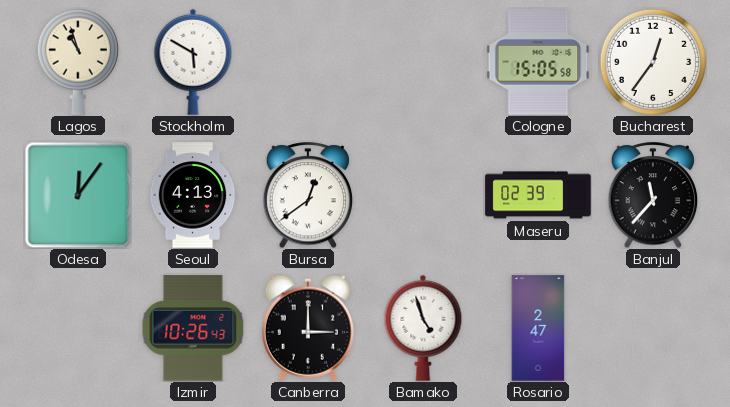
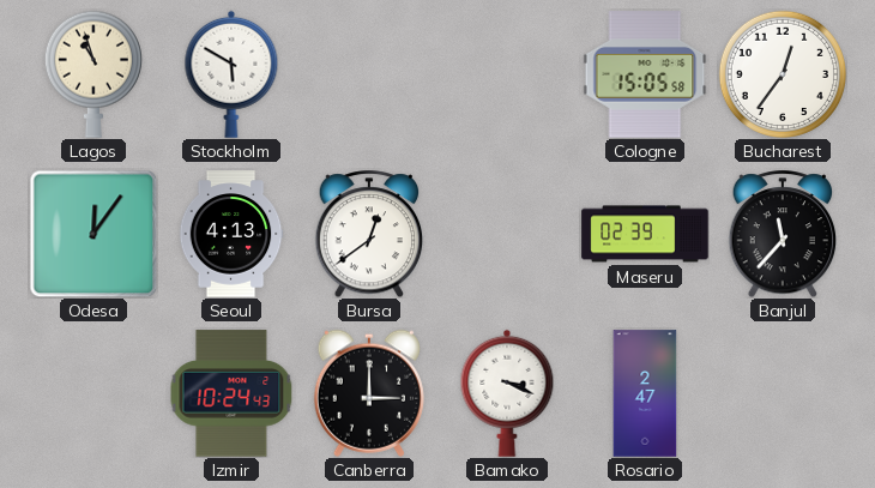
Izmir: 10:26 -> 10:24 (231, 393)
Bamako: 4:57 -> 3:19 (507, 393)
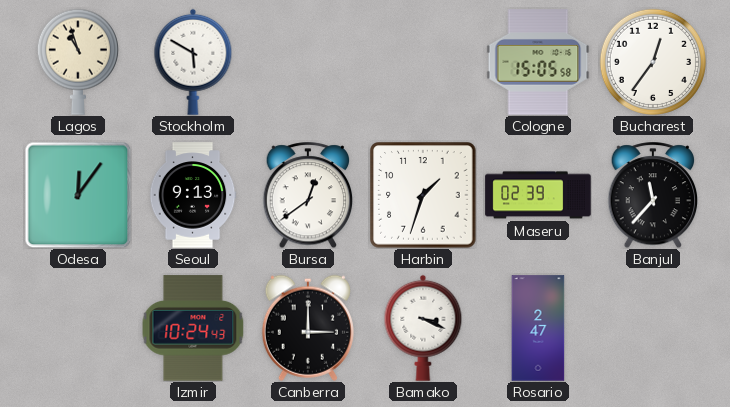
Seoul: 4:13 -> 9:13 (193, 195)
Harbin: none -> 1:33 (423, 195)
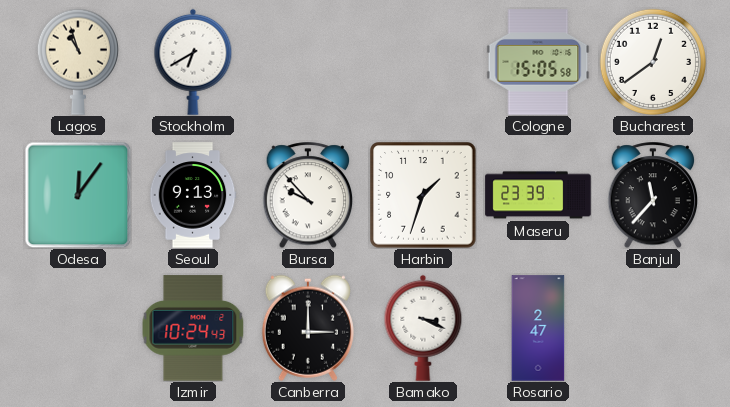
Stockholm: 5:50 -> 6:40 (193, 62)
Bucharest: 12:36 -> 12:39 (653, 62)
Bursa: 12:39 -> 9:53 (308, 195)
Maseru: 02:39 -> 23:39 (538, 195)
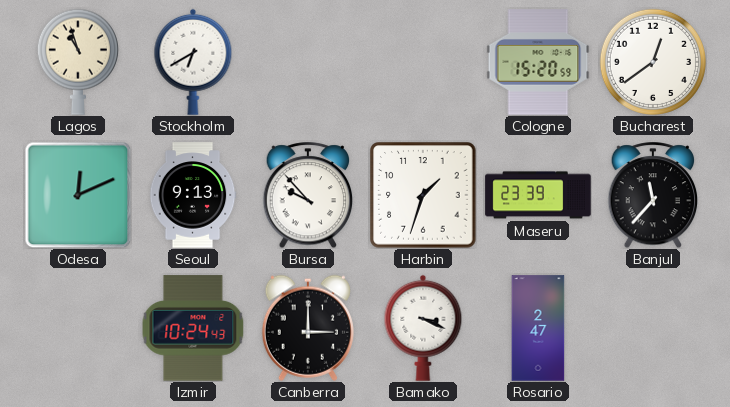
Cologne: 15:05 -> 15:20 (538, 62)
Odesa: 12:06 -> 12:11 (78, 195)
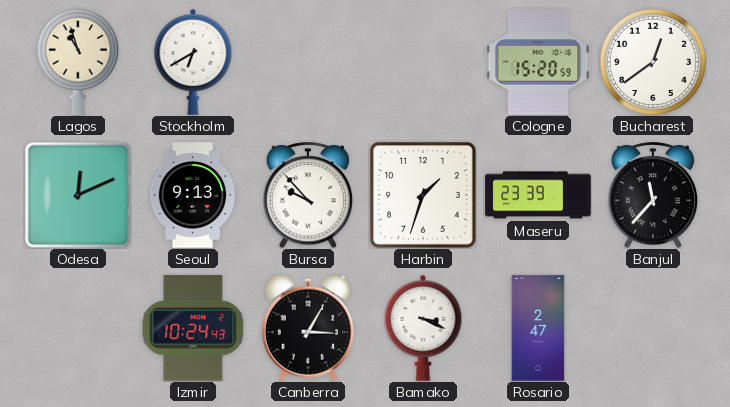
Canberra: 3:00 -> 3:05 (308, 328)
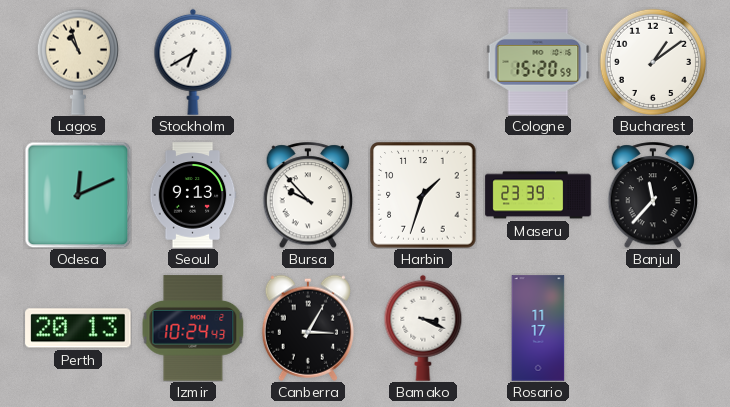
Bucharest: 12:39 -> 1:09 (653, 62)
Perth: none -> 20:13 (78, 328)
Rosario: 2:47 -> 11:17 (538, 328)
